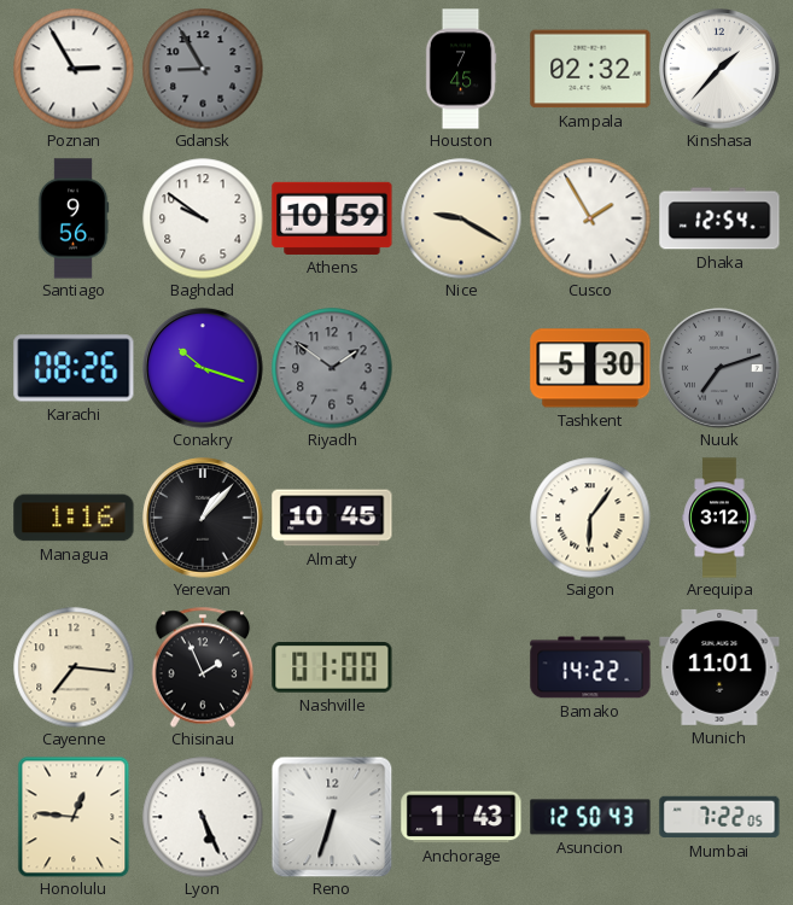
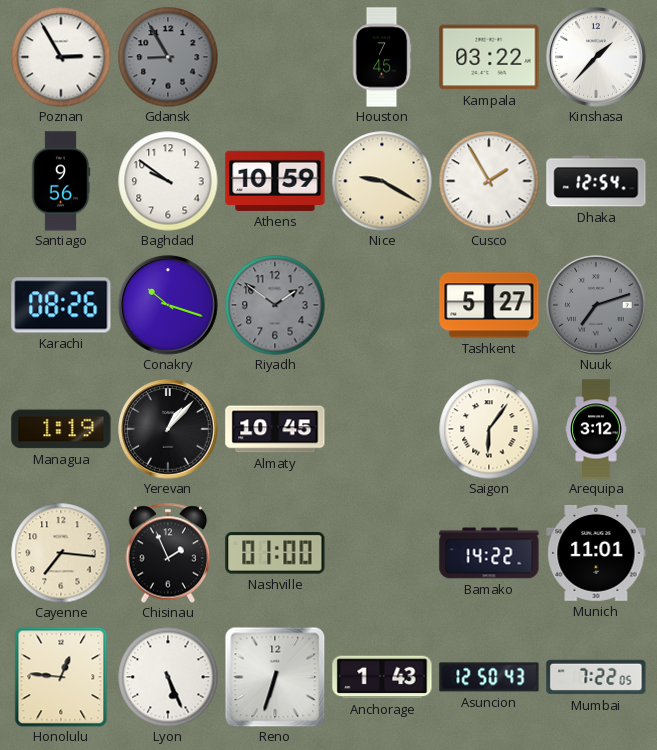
Kampala: 02:32 -> 03:22 (489, 57)
Tashkent: 5:30 -> 5:27 (489, 305)
Managua: 1:16 -> 1:19 (61, 429)
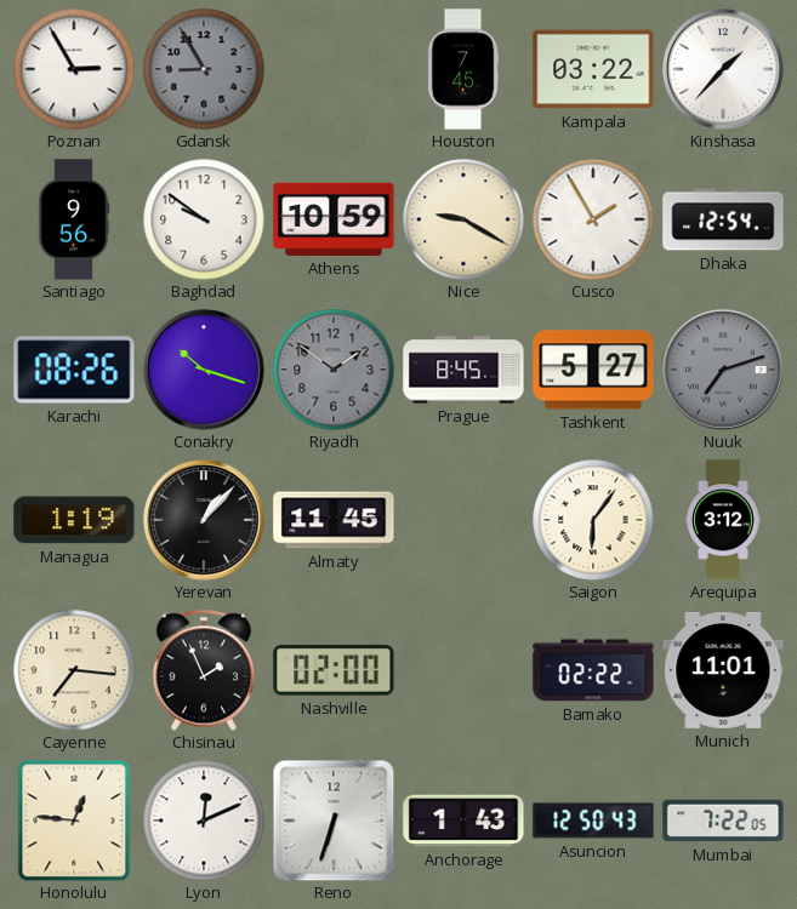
Prague: none -> 8:45 (463, 370)
Almaty: 10:45 -> 11:45 (334, 520)
Nashville: 01:00 -> 02:00 (334, 671)
Bamako: 14:22 -> 02:22 (593, 670)
Lyon: 5:26 -> 12:11 (204, 821)
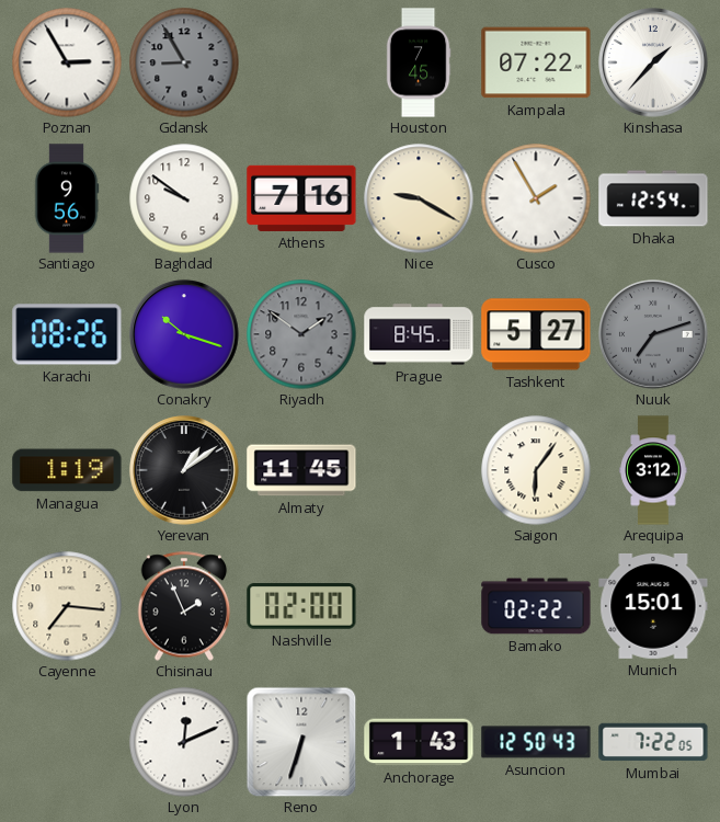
Kampala: 03:22 -> 07:22 (536, 62)
Athens: 10:59 -> 7:16 (301, 198)
Yerevan: 1:07 -> 1:09 (184, 470)
Munich: 11:01 -> 15:01 (653, 606)
Honolulu: 12:46 -> none (74, 821)
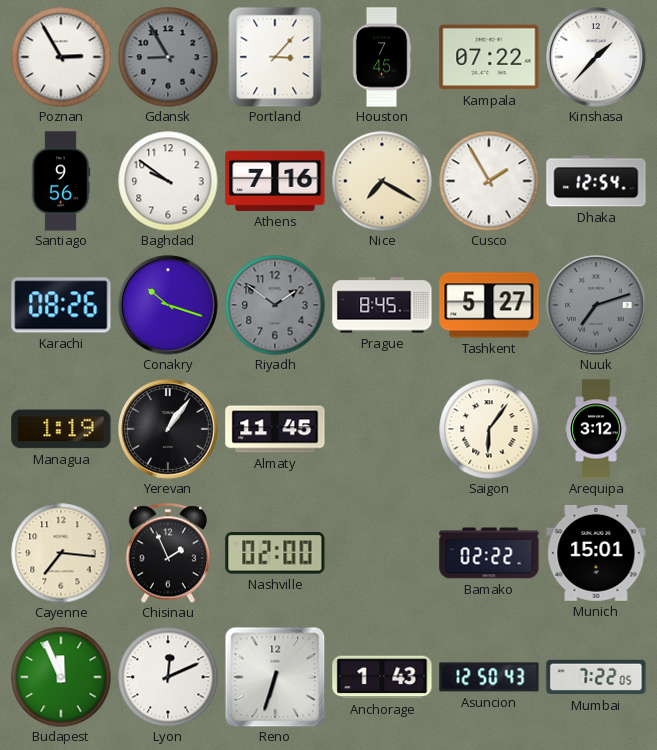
Portland: none -> 3:07 (275, 57)
Nice: 9:20 -> 7:20 (382, 181)
Yerevan: 1:09 -> 1:06 (168, 429)
Budapest: none -> 11:56 (61, 677)
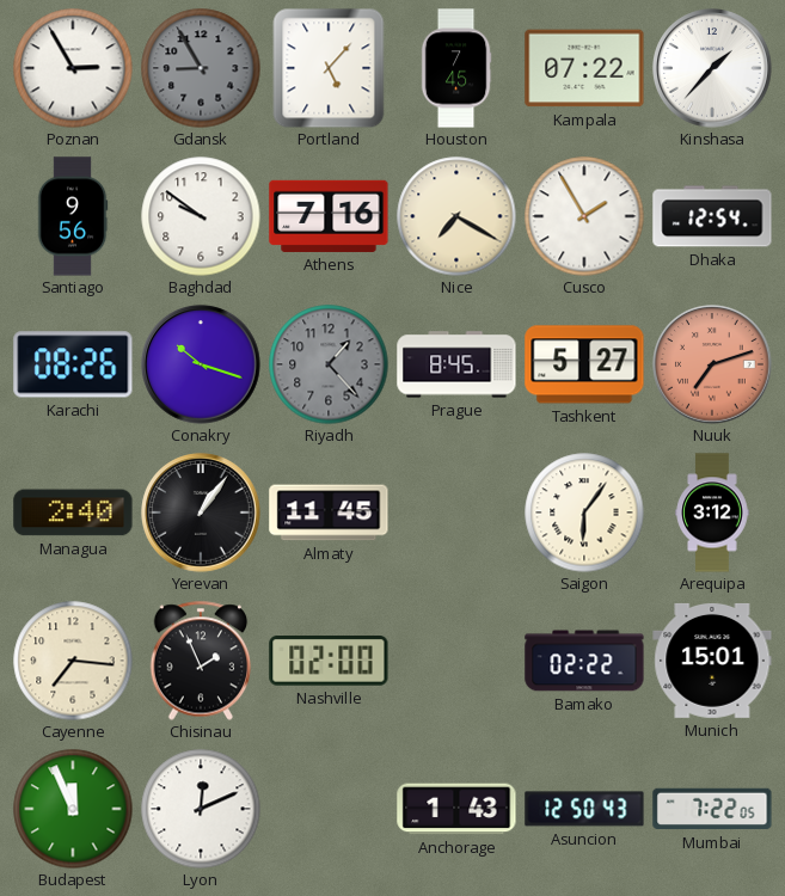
Portland: 3:07 -> 5:07 (329, 68)
Riyadh: 1:51 -> 1:23 (329, 364)
Nuuk dial: grey -> salmon (712, 364)
Managua: 1:19 -> 2:40 (73, 513)
Reno: 6:33 -> none (275, 677)
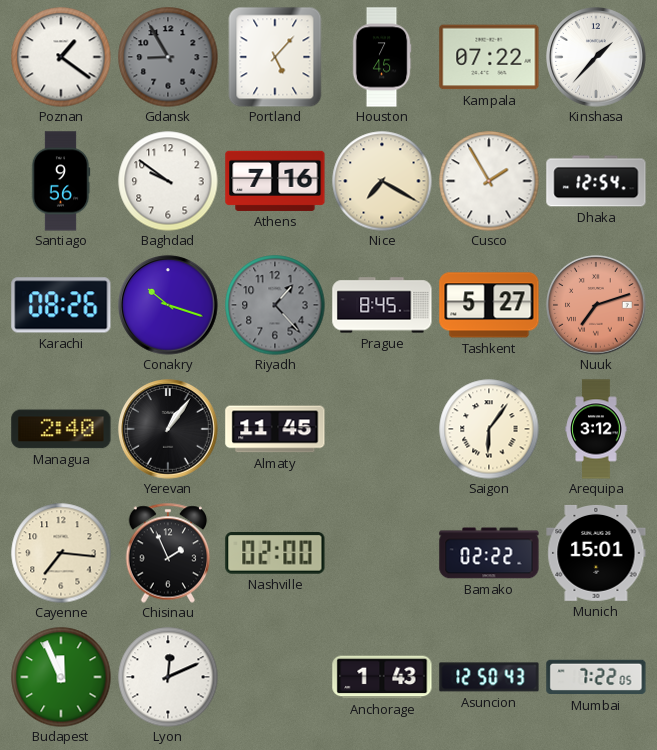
Poznan: 2:55 -> 1:21 (61, 57)
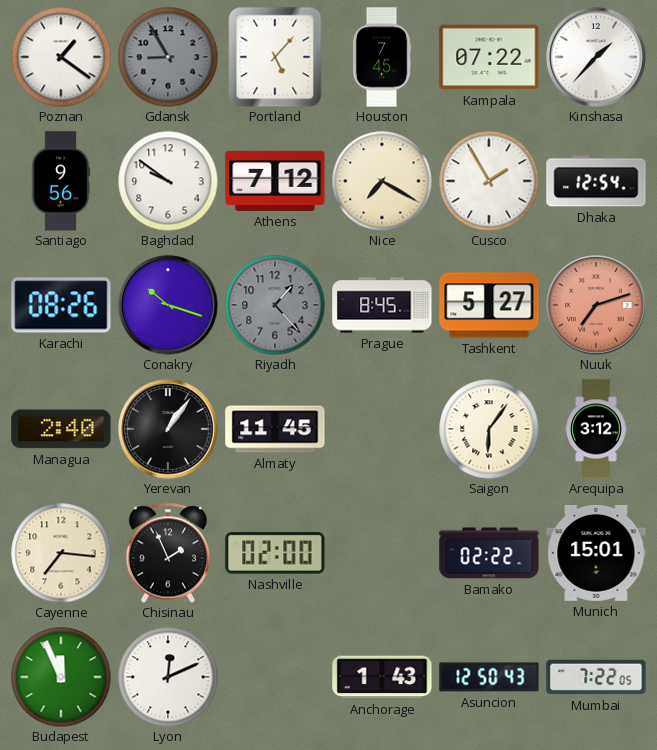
Athens: 7:16 -> 7:12 (275, 181)
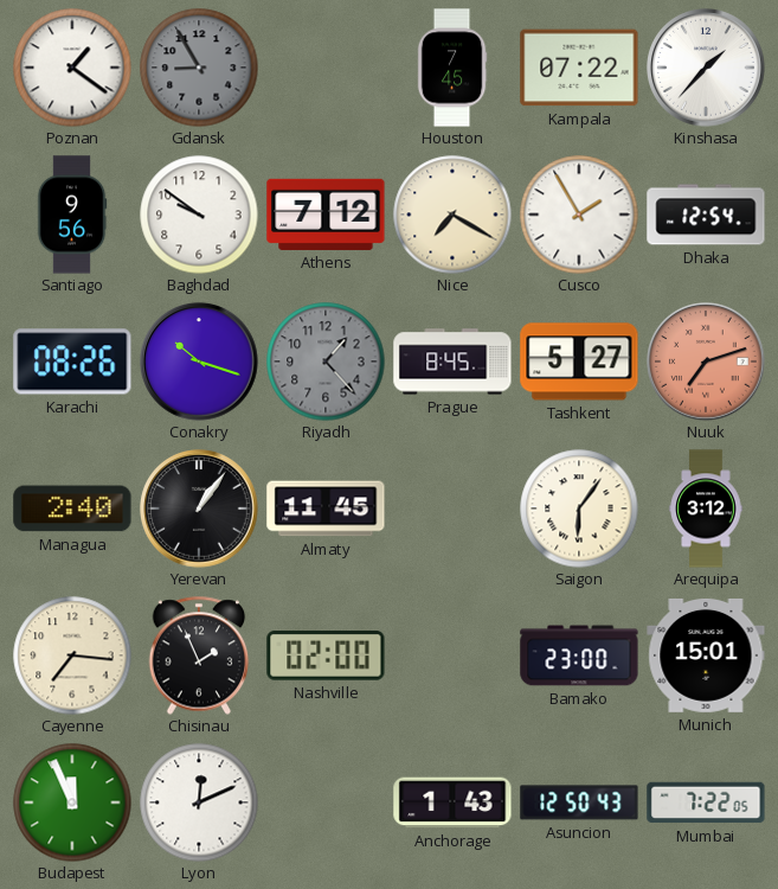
Portland: 5:07 -> none (275, 57)
Bamako: 02:22 -> 23:00 (579, 655)
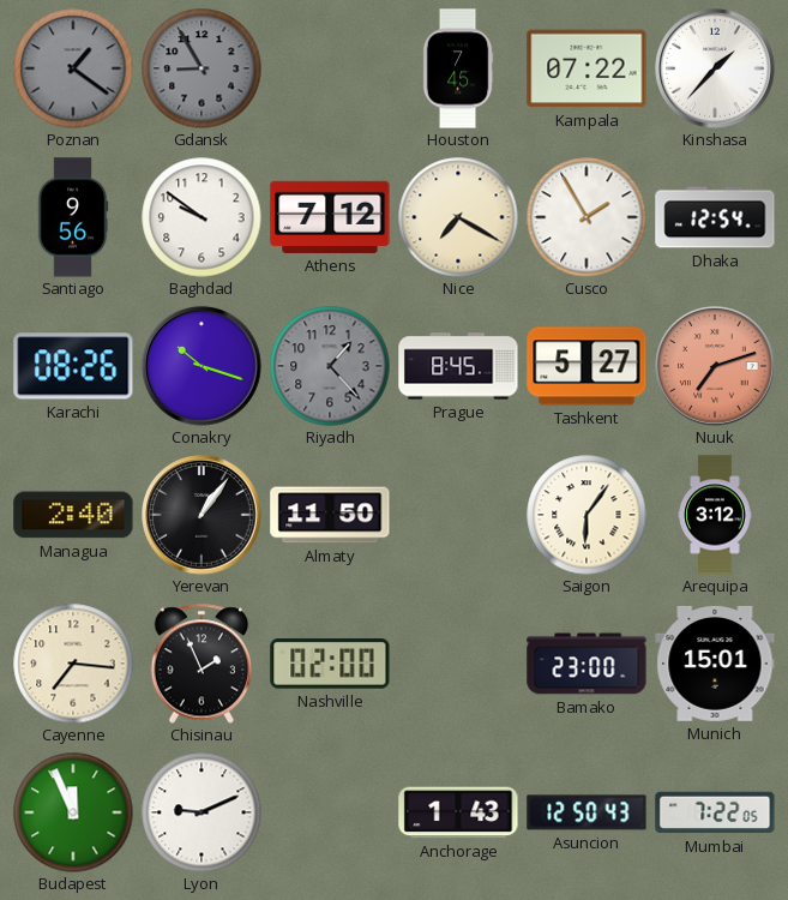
Poznan dial: white -> grey (73, 68)
Almaty: 11:45 -> 11:50 (330, 515)
Lyon: 12:11 -> 9:11 (201, 812)
